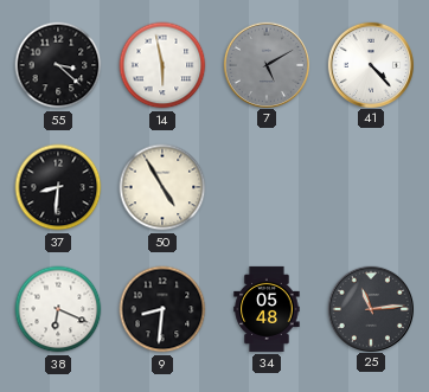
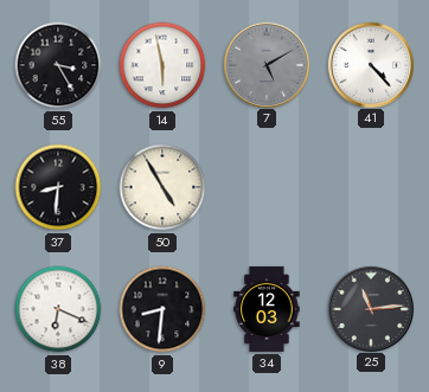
55: 3:22 -> 3:25 (58, 65)
34: 05:48 -> 12:03 (267, 309)
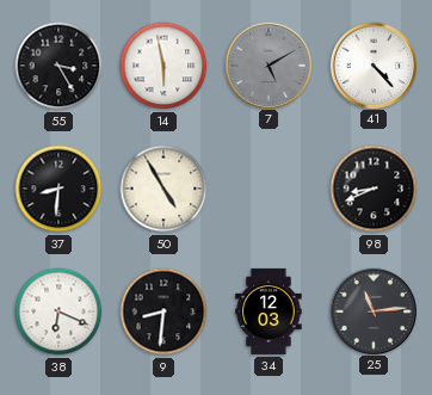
98: none -> 8:41 (374, 189)
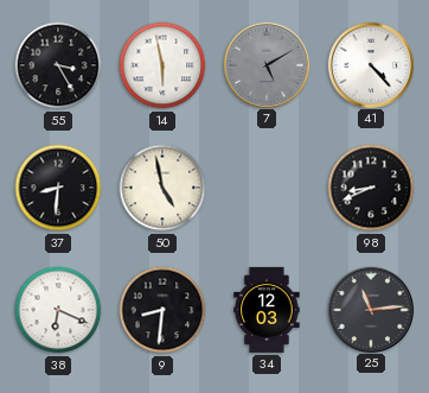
50: 4:55 -> 4:58 (162, 188)
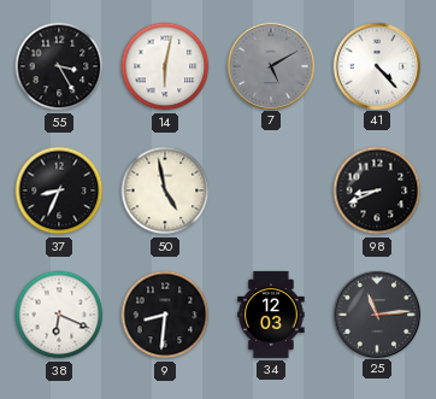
14: 5:58 -> 6:02 (165, 66)
37: 8:31 -> 8:34 (59, 190)
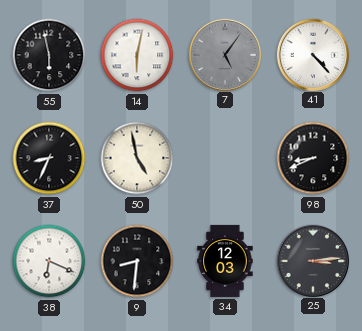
55: 3:25 -> 5:58 (49, 55)
7: 5:10 -> 5:06 (224, 54)
25: 11:14 -> 3:14 (312, 260)
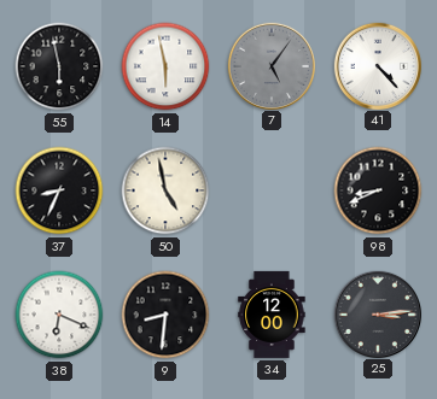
14: 6:02 -> 5:58 (165, 66)
34: 12:03 -> 12:00 (272, 315)
